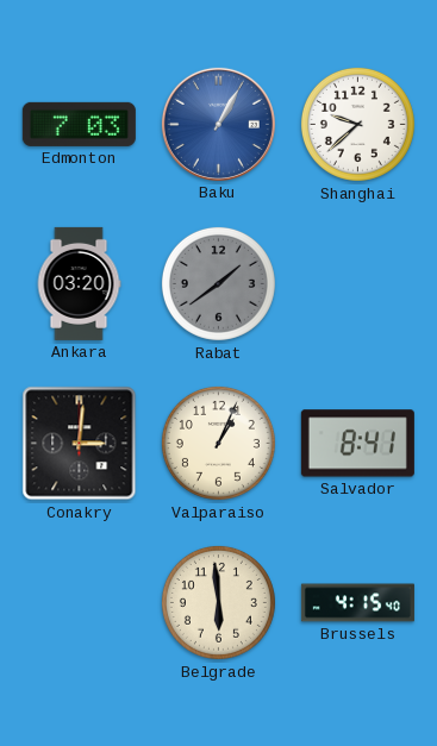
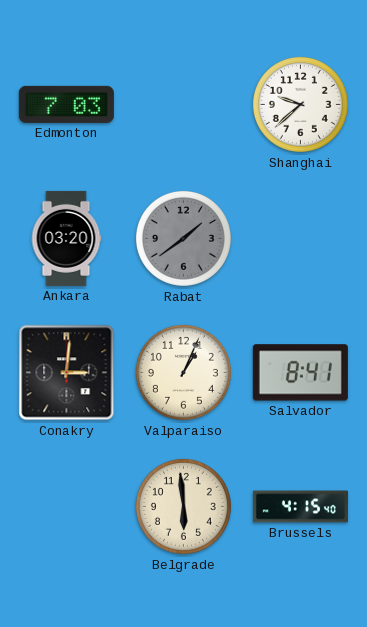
Baku: 1:05 -> none (218, 124)
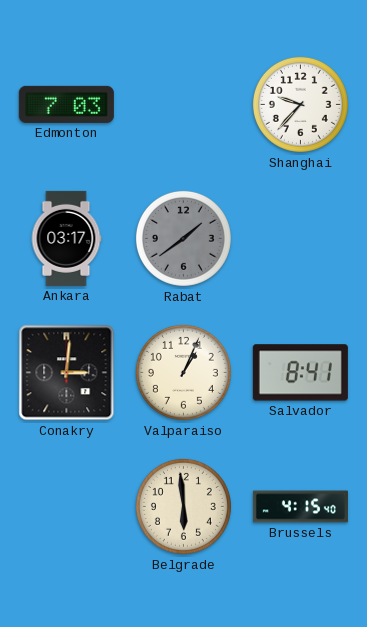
Shanghai: 9:38 -> 9:37 (300, 104)
Ankara: 03:20 -> 03:17 (66, 238)
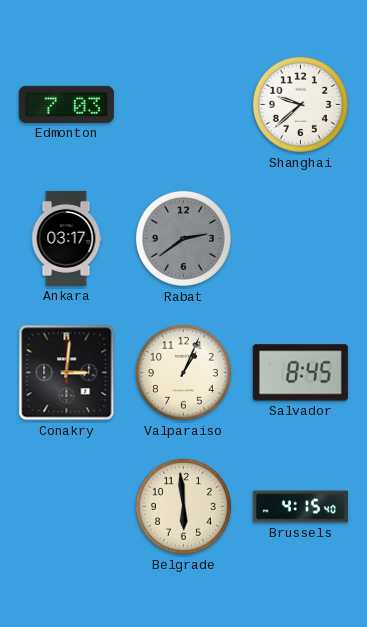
Shanghai: 9:37 -> 9:38 (300, 104)
Rabat: 1:39 -> 2:39 (183, 238)
Salvador: 8:41 -> 8:45 (300, 373)
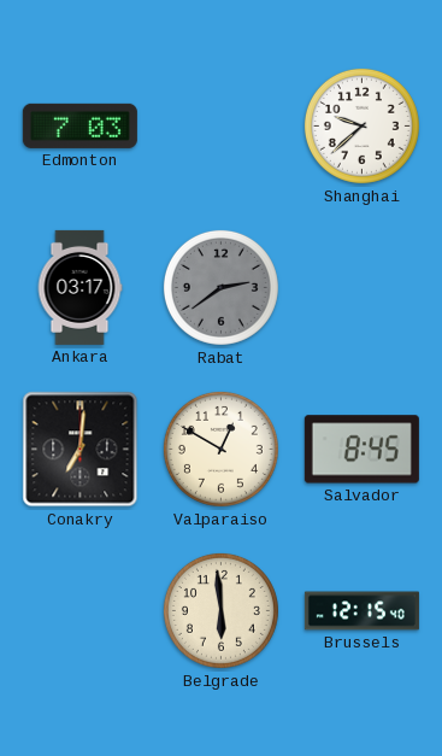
Conakry: 3:01 -> 7:01 (81, 450)
Valparaiso: 1:04 -> 12:50 (220, 449)
Brussels: 4:15 -> 12:15 (361, 611)
